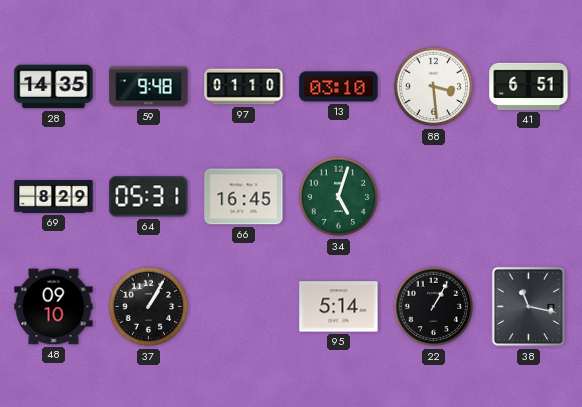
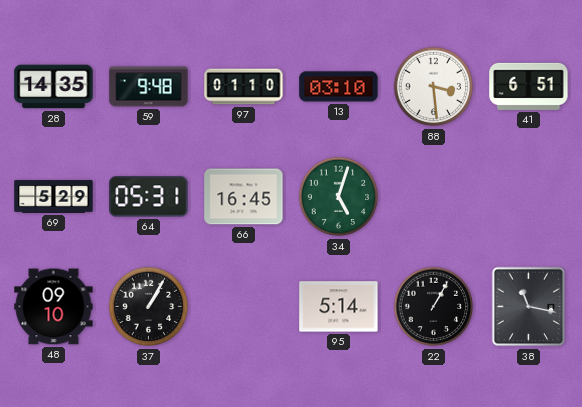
69: 8:29 -> 5:29 (54, 197)
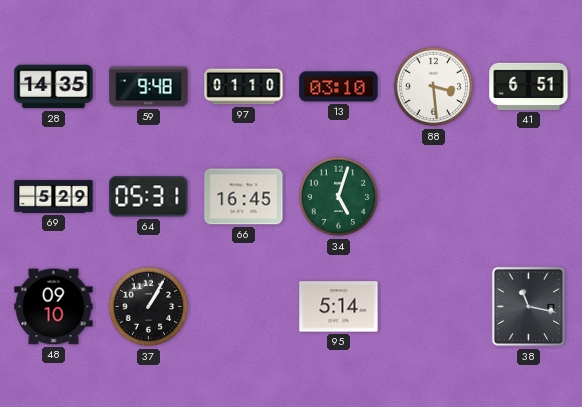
22: 1:05 -> none (434, 307)
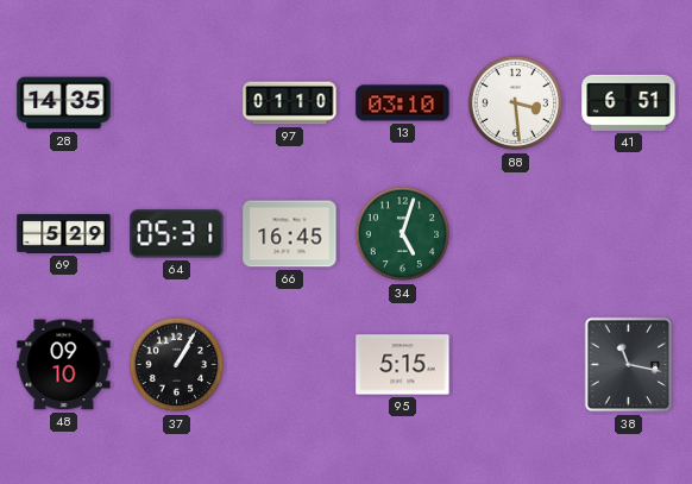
59: 9:48 -> none (149, 87)
95: 5:14 -> 5:15 (403, 365)
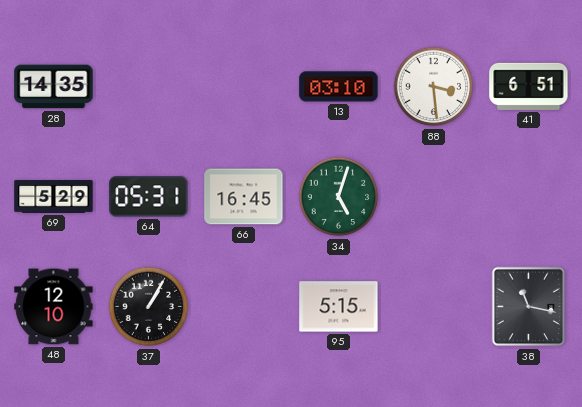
97: 01:10 -> none (290, 103)
48: 09:10 -> 12:10 (54, 307)
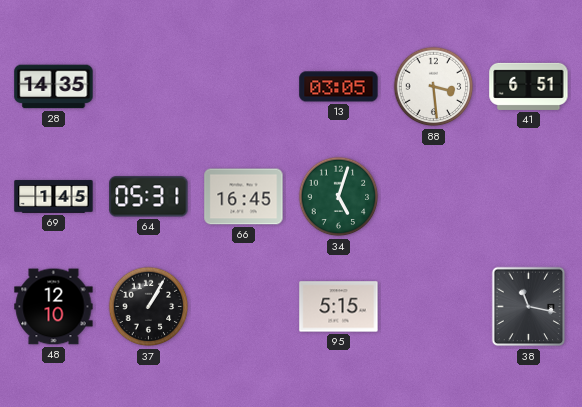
13: 03:10 -> 03:05 (339, 87)
69: 5:29 -> 1:45 (54, 197)
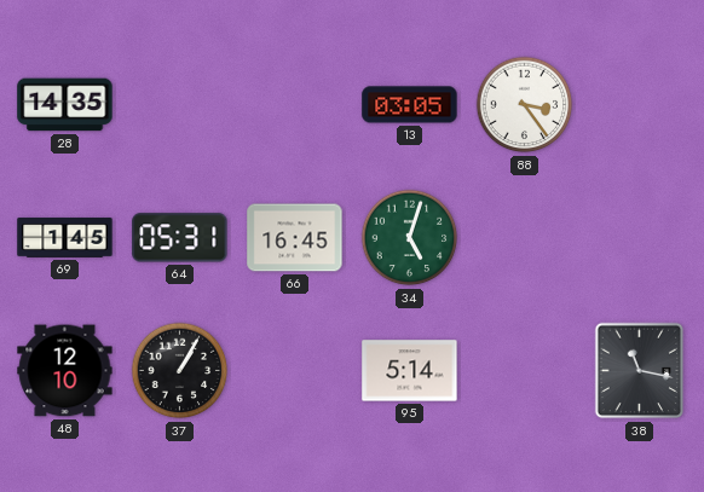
88: 3:29 -> 3:24 (525, 105)
41: 6:51 -> none (529, 86)
95: 5:15 -> 5:14 (410, 371)
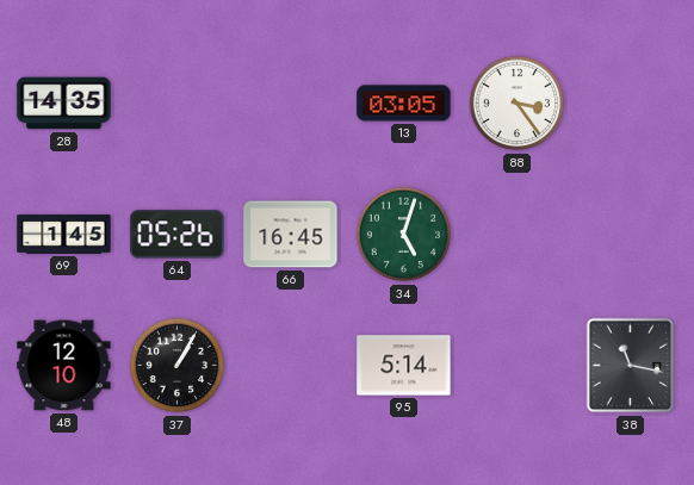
64: 05:31 -> 05:26 (178, 235)
